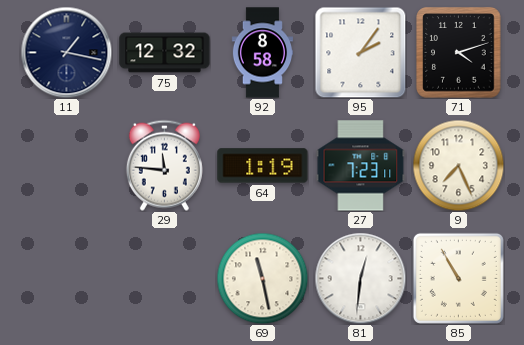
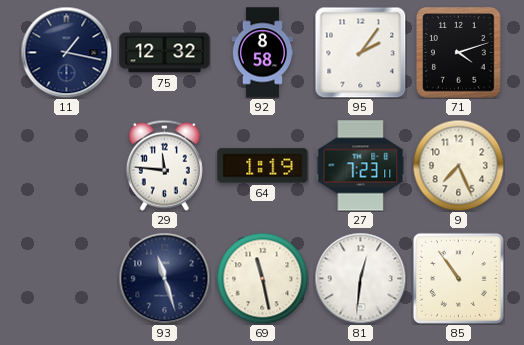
93: none -> 11:27 (164, 278)
85: 10:55 -> 10:54 (458, 278)
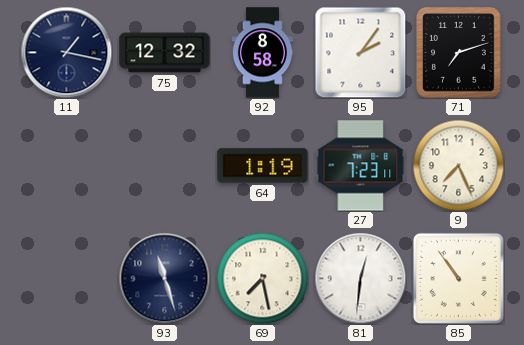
71: 4:12 -> 7:12 (459, 53)
29: 11:46 -> none (164, 165)
69: 11:28 -> 7:28 (262, 278)
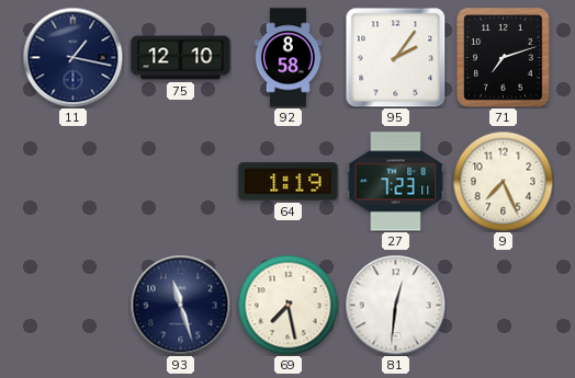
75: 12:32 -> 12:10 (181, 58)
85: 10:54 -> none (458, 278)
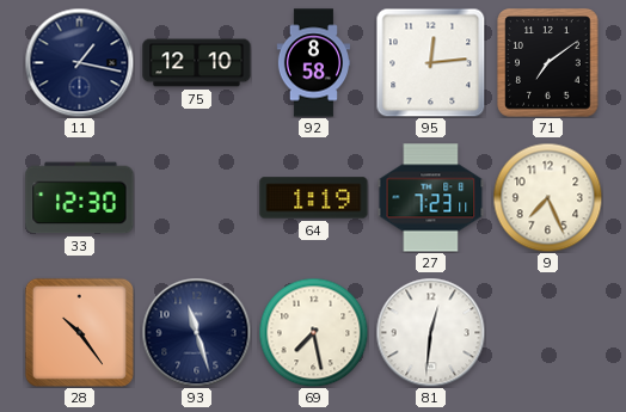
95: 2:06 -> 12:14 (430, 62)
71: 7:12 -> 7:09 (548, 63)
33: none -> 12:30 (80, 198)
28: none -> 10:24 (79, 332)
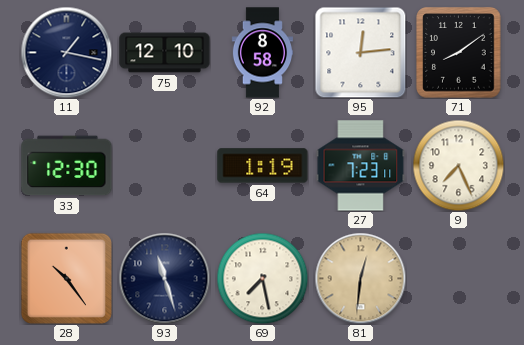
71: 7:09 -> 8:09 (459, 53)
81 dial: white -> champagne (360, 278)
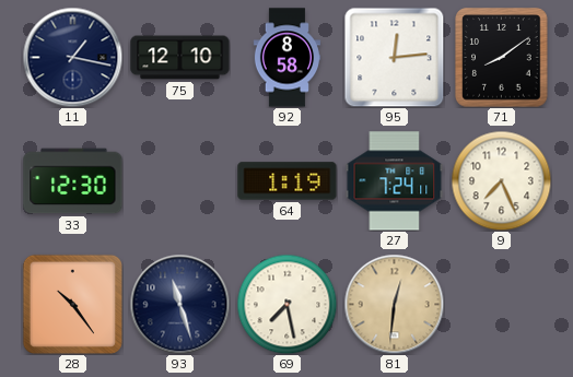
27: 7:23 -> 7:24 (395, 181)
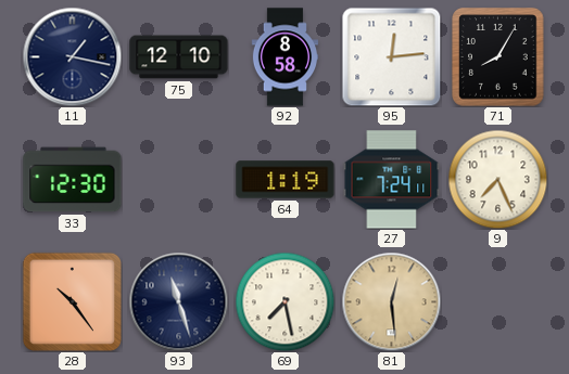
71: 8:09 -> 8:05 (498, 57)
81: 12:31 -> 12:29 (391, 301)
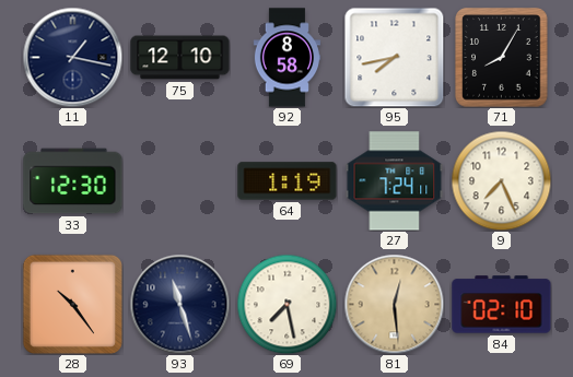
95: 12:14 -> 7:43 (394, 57)
84: none -> 02:10 (502, 305)
